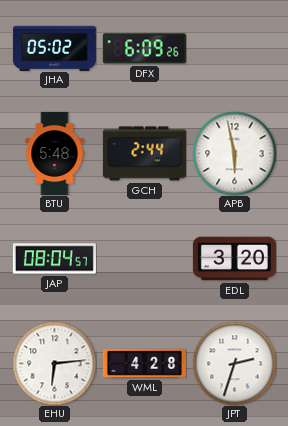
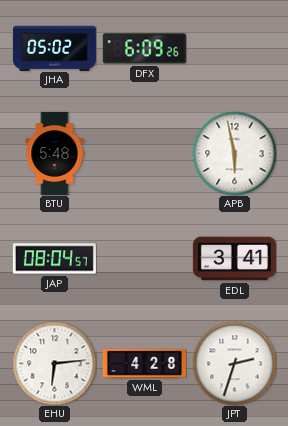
GCH: 2:44 -> none (144, 154)
EDL: 3:20 -> 3:41 (234, 259)
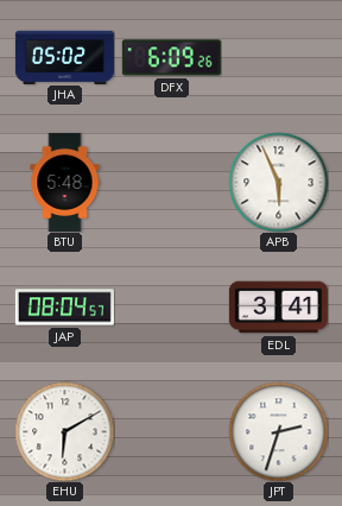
APB: 5:58 -> 5:56 (278, 182)
EHU: 6:14 -> 6:10 (64, 431)
WML: 4:28 -> none (144, 363)
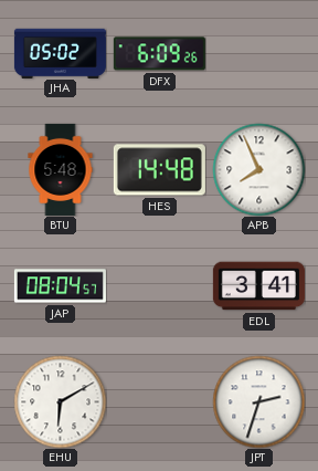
HES: none -> 14:48 (159, 170)
APB: 5:56 -> 7:56 (258, 169)
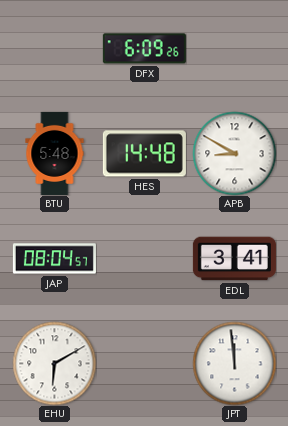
JHA: 05:02 -> none (60, 53)
APB: 7:56 -> 8:50 (234, 153)
JPT: 2:33 -> 11:59 (234, 363)
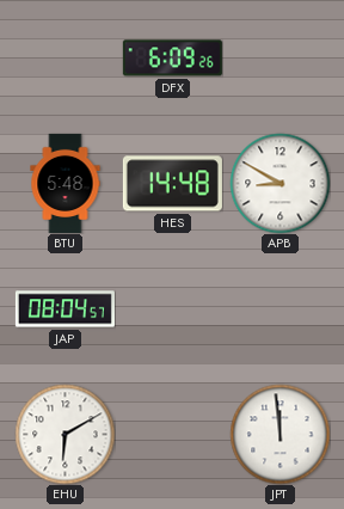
EDL: 3:41 -> none (234, 259)
